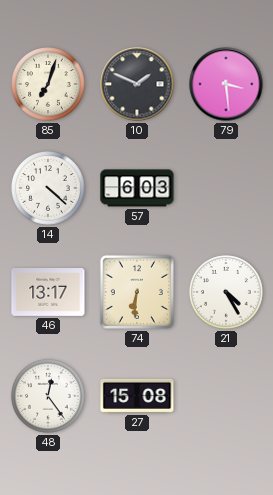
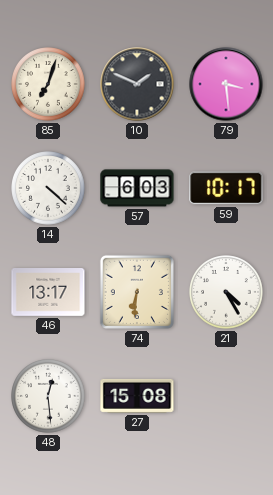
59: none -> 10:17 (226, 188)
48: 12:24 -> 12:29 (48, 396)
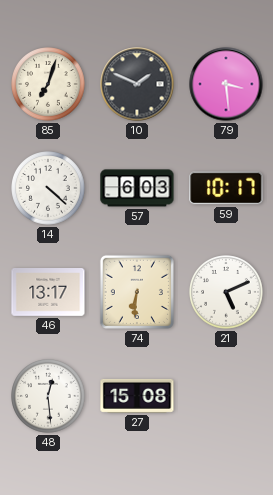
21: 4:25 -> 5:11 (226, 292)
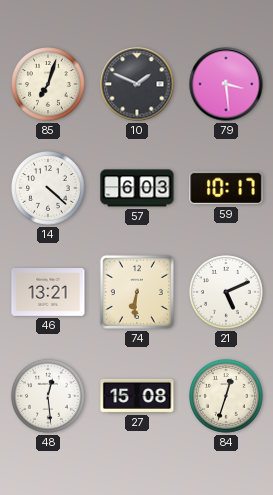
46: 13:17 -> 13:21 (48, 293)
84: none -> 12:33 (226, 396)
